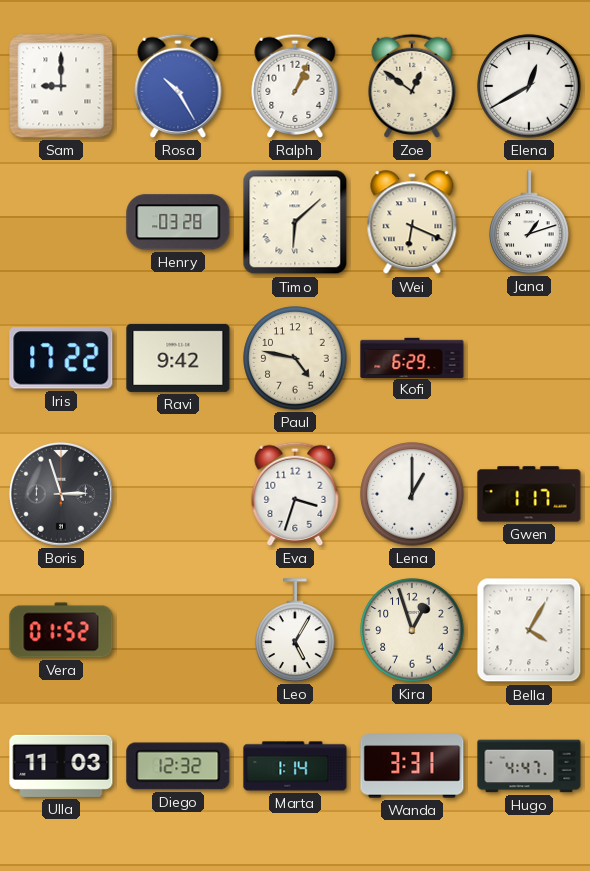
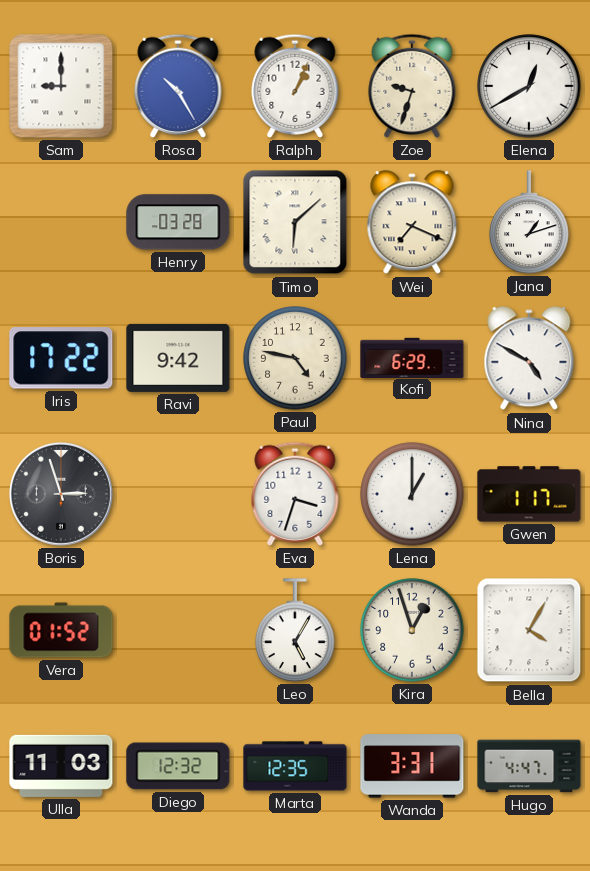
Zoe: 12:51 -> 9:33 (412, 86)
Wei: 6:19 -> 7:19 (412, 223)
Nina: none -> 4:50 (529, 359)
Marta: 1:14 -> 12:35 (295, 766)
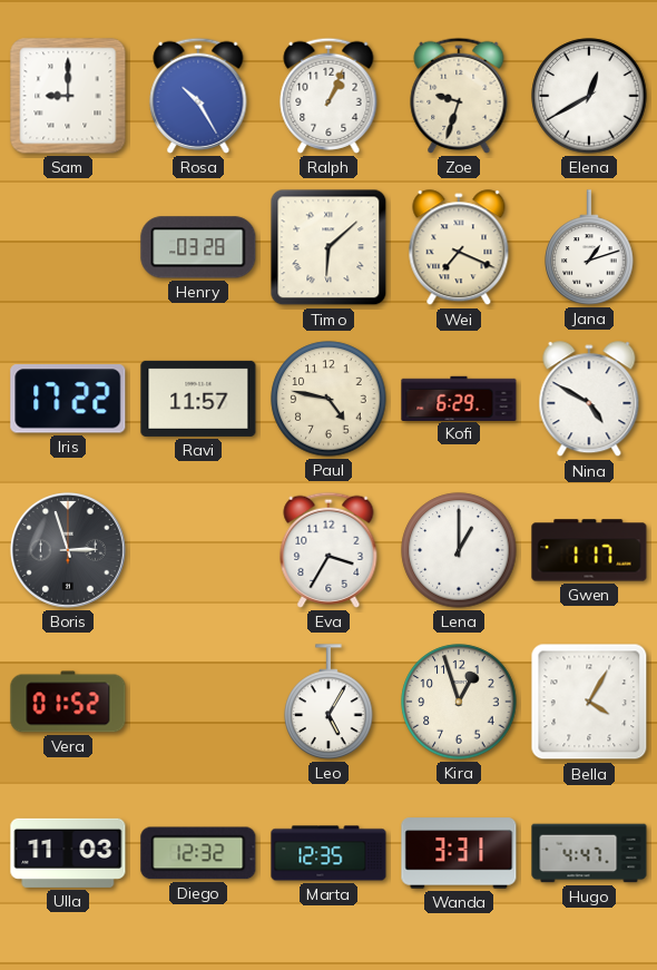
Ravi: 9:42 -> 11:57 (198, 399)
Eva: 3:33 -> 3:35 (329, 550)
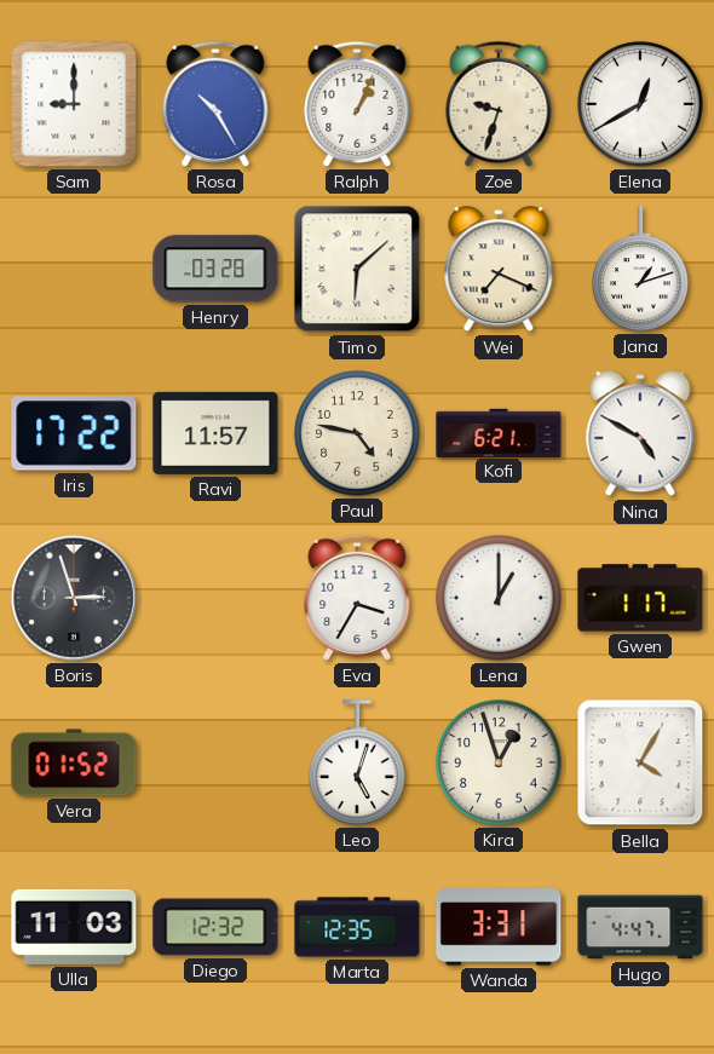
Kofi: 6:29 -> 6:21 (499, 432)
Leo: 5:05 -> 5:03 (357, 762)
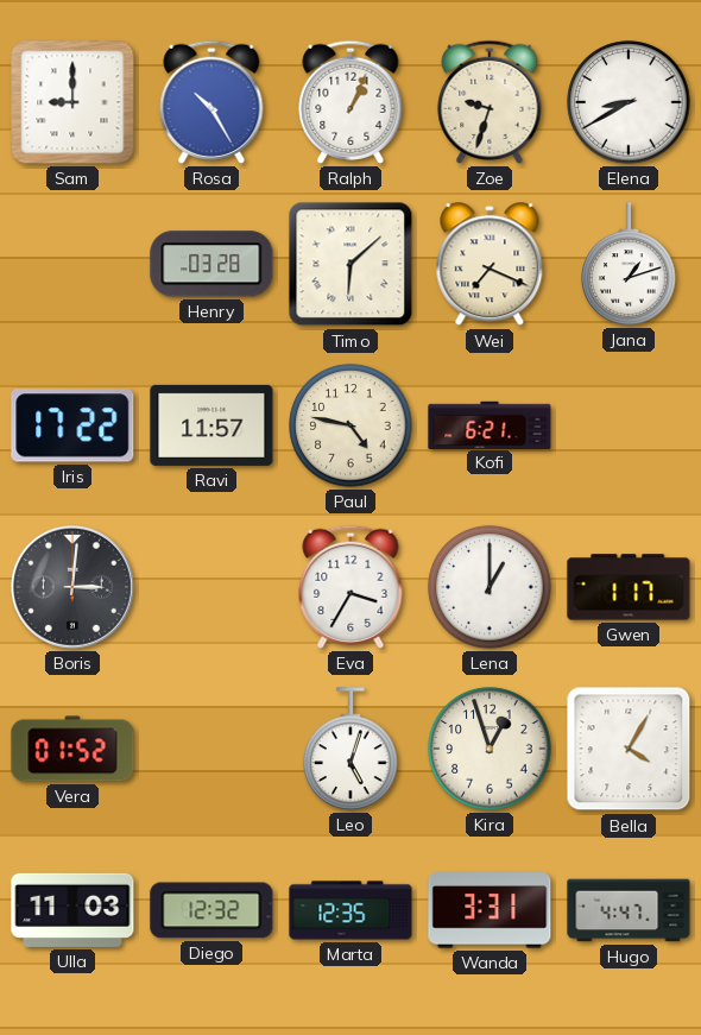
Elena: 12:40 -> 8:40 (629, 102)
Nina: 4:50 -> none (640, 434)
Boris: 2:57 -> 3:01 (72, 587)
